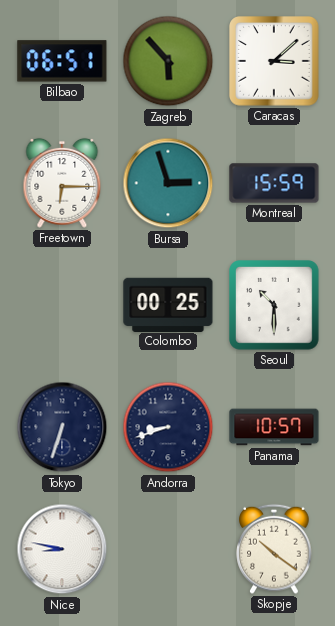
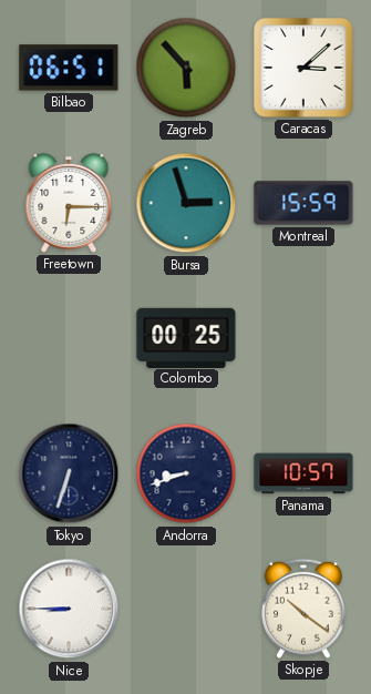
Seoul: 10:30 -> none (275, 306)
Nice: 8:47 -> 8:45 (69, 609)
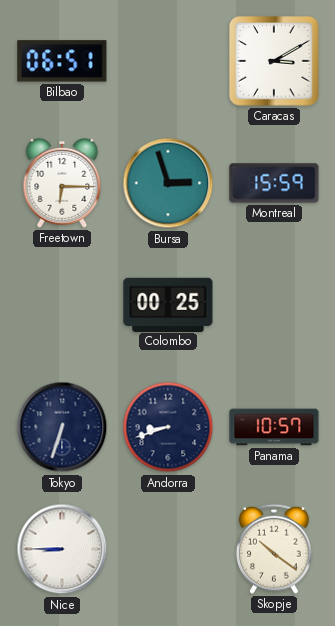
Zagreb: 5:53 -> none (186, 68)
Caracas: 3:08 -> 3:10 (275, 62)
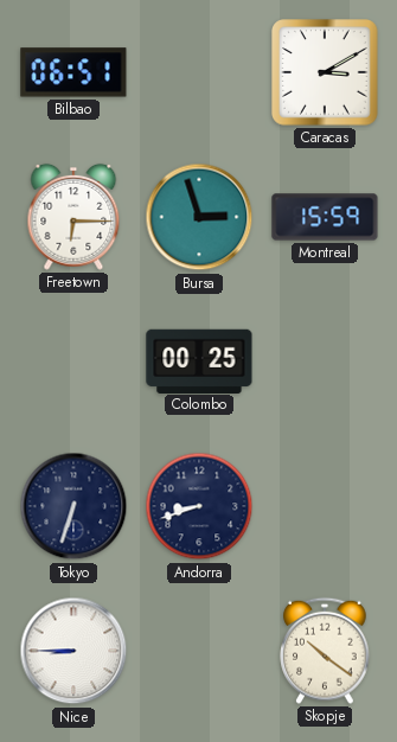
Panama: 10:57 -> none (274, 427)
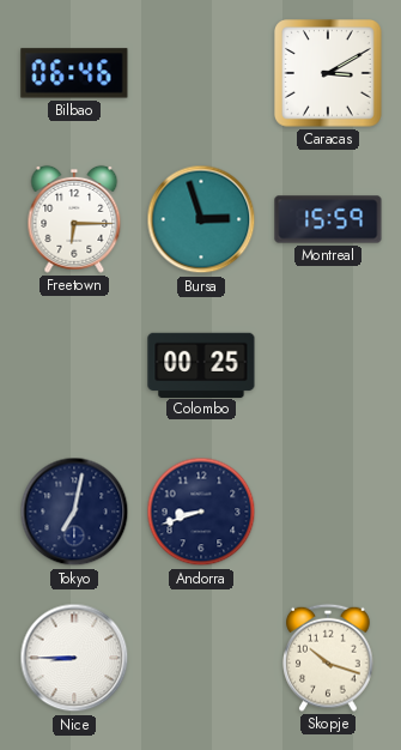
Bilbao: 06:51 -> 06:46 (74, 73)
Tokyo: 6:33 -> 7:02 (74, 512)
Skopje: 10:21 -> 10:18 (328, 658)
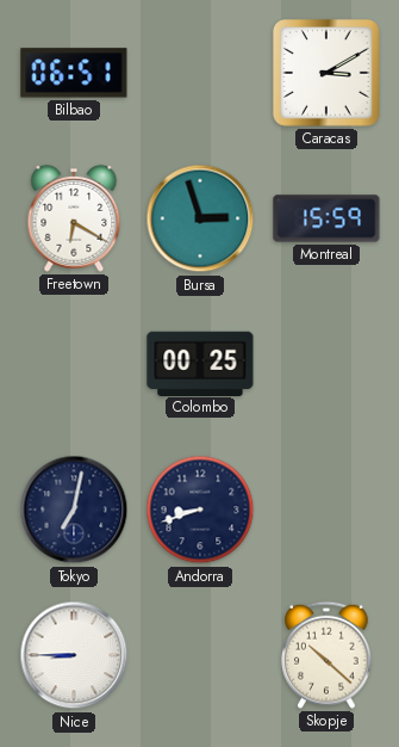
Bilbao: 06:46 -> 06:51 (74, 73)
Freetown: 6:15 -> 6:20 (74, 218)
Skopje: 10:18 -> 10:22 (326, 655)
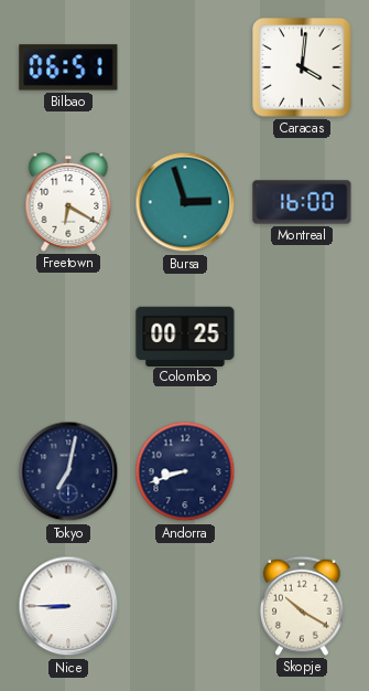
Caracas: 3:10 -> 4:01 (303, 68)
Montreal: 15:59 -> 16:00 (302, 202)
Skopje: 10:22 -> 10:20 (302, 606)
